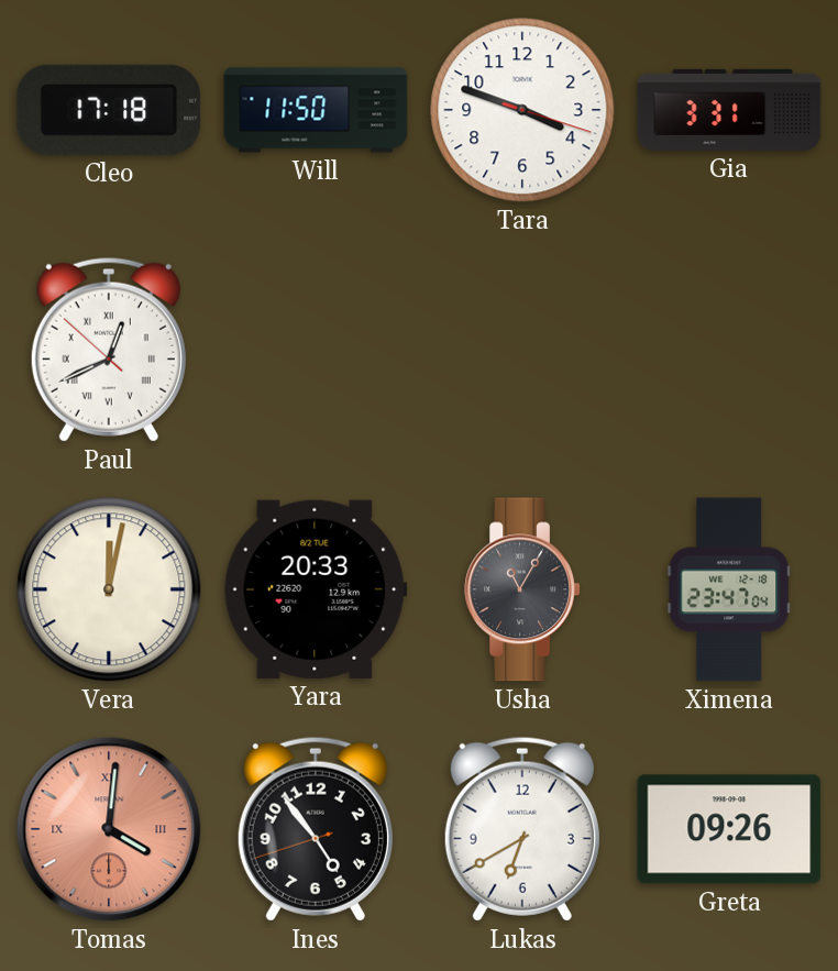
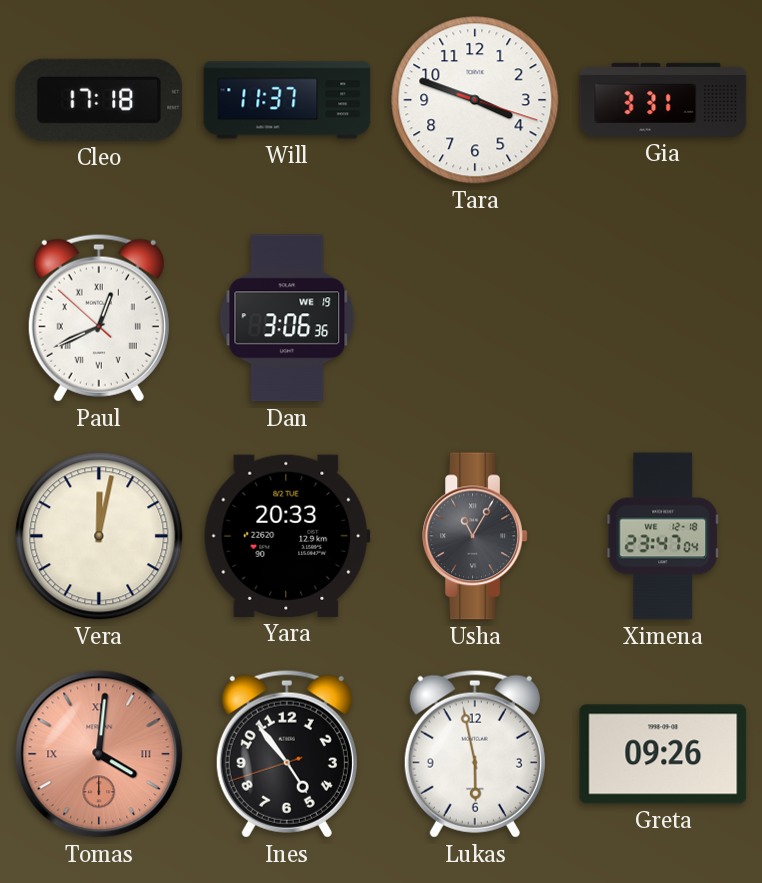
Will: 11:50 -> 11:37 (287, 100)
Dan: none -> 3:06 (287, 318)
Lukas: 6:40 -> 5:58 (475, 754)
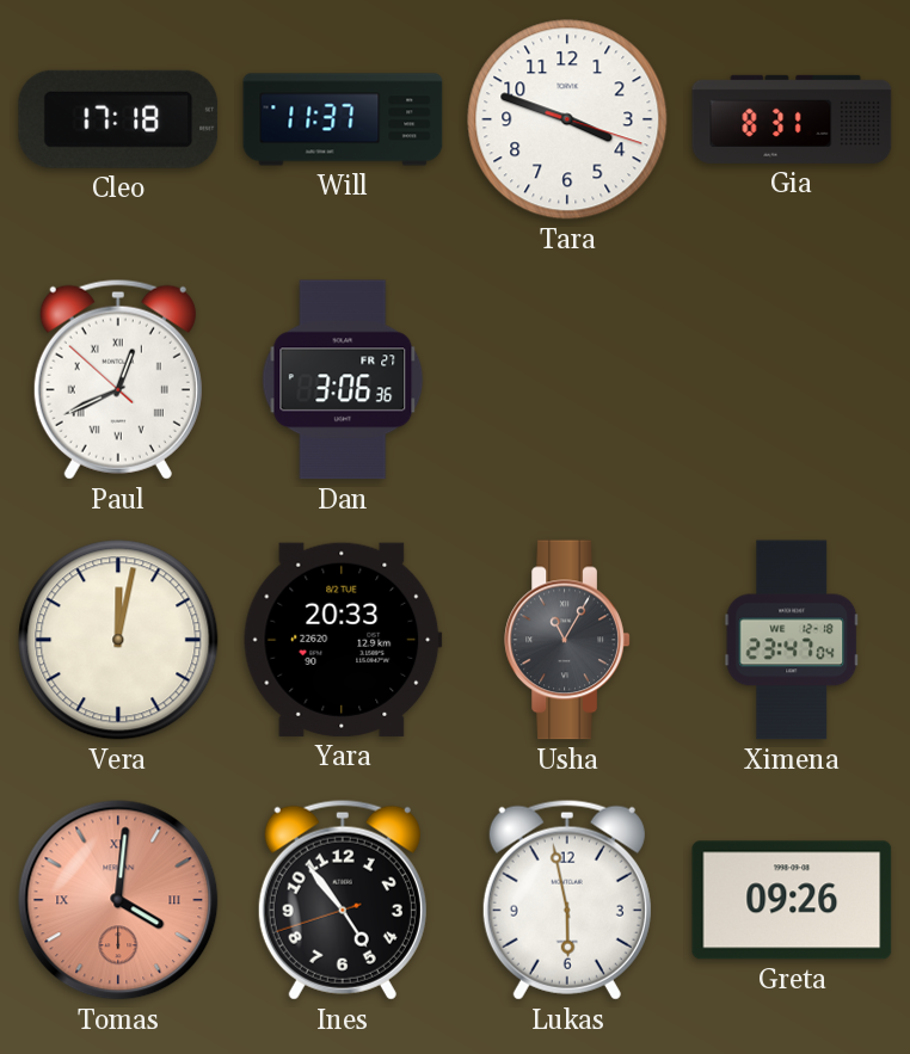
Gia: 3:31 -> 8:31 (792, 119)
Dan date: WE 19 -> FR 27 (343, 380)
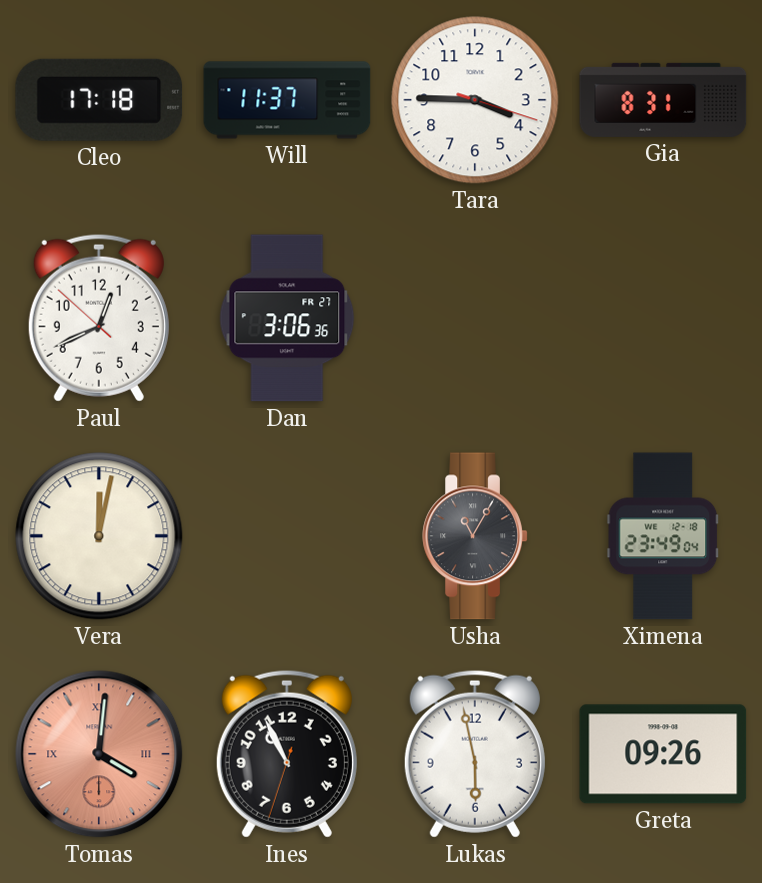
Tara: 3:48 -> 3:45 (475, 100)
Paul numerals: Roman -> Arabic (99, 318)
Yara: 20:33 -> none (343, 640)
Ximena: 23:47 -> 23:49 (663, 536)
Ines: 4:53 -> 10:55 (287, 754)
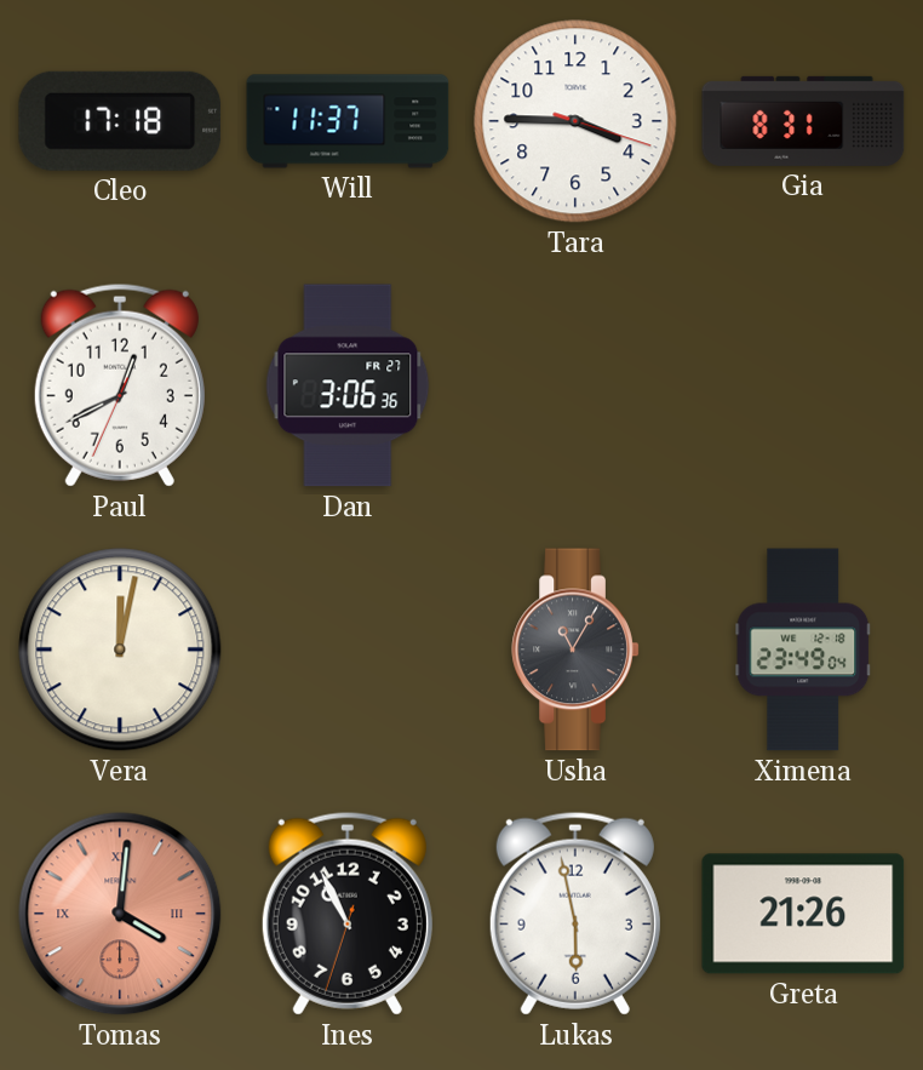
Paul: 12:40:52 -> 12:40:34 (120, 385)
Greta: 09:26 -> 21:26 (803, 914)
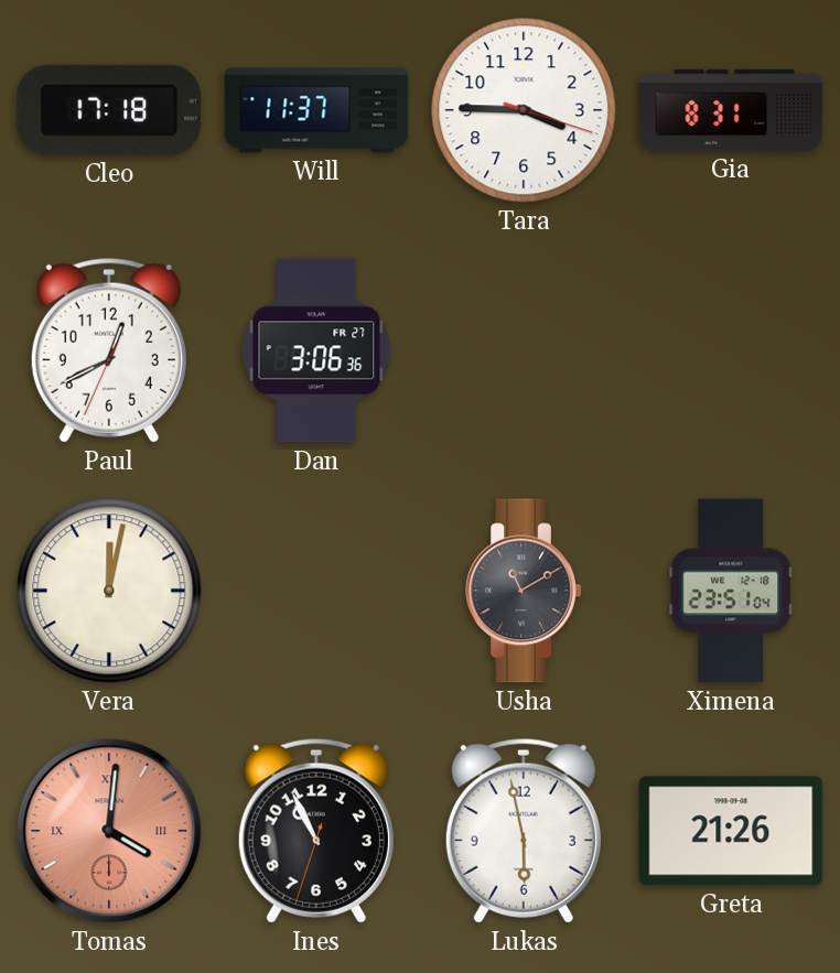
Usha: 11:05 -> 11:10 (524, 591)
Ximena: 23:49 -> 23:51 (731, 591)
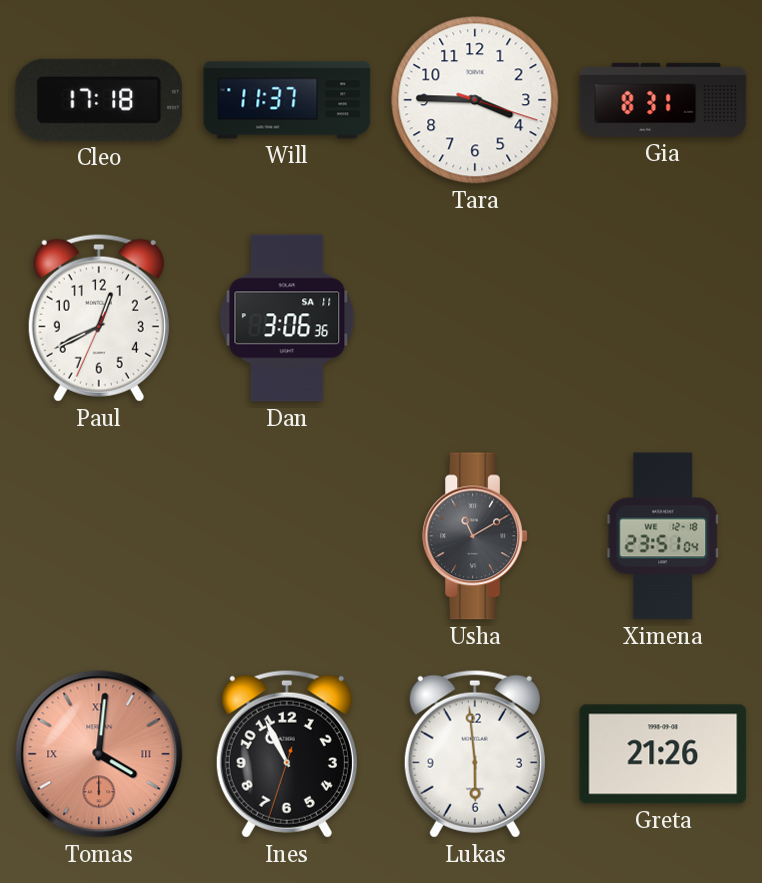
Dan date: FR 27 -> SA 11 (287, 318)
Vera: 12:02 -> none (109, 591)
Lukas: 5:58 -> 5:59 (475, 754)
